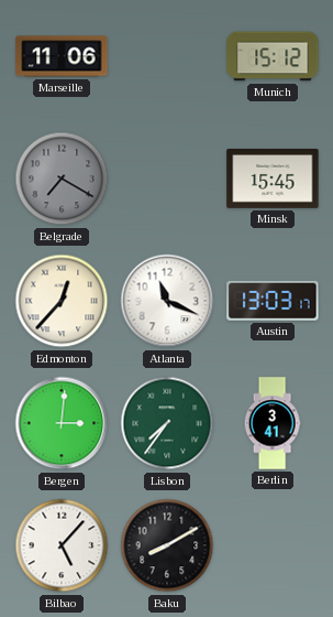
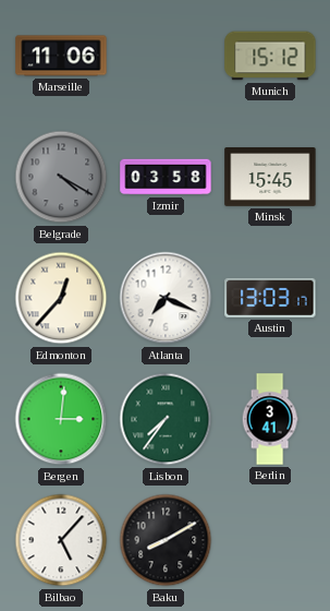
Belgrade: 7:20 -> 4:20 (61, 177)
Izmir: none -> 03:58 (166, 177)
Atlanta: 11:19 -> 7:19 (166, 298)
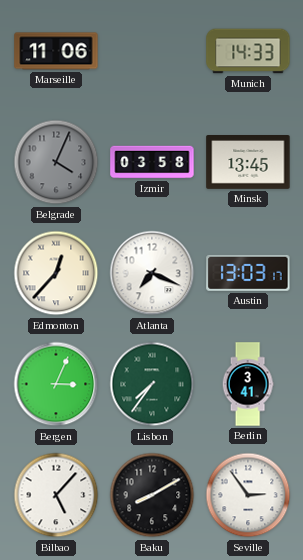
Munich: 15:12 -> 14:33 (248, 51)
Belgrade: 4:20 -> 4:04 (56, 162)
Minsk: 15:45 -> 13:45 (248, 163)
Bergen: 3:01 -> 3:04 (56, 384)
Seville: none -> 2:54 (248, 495)
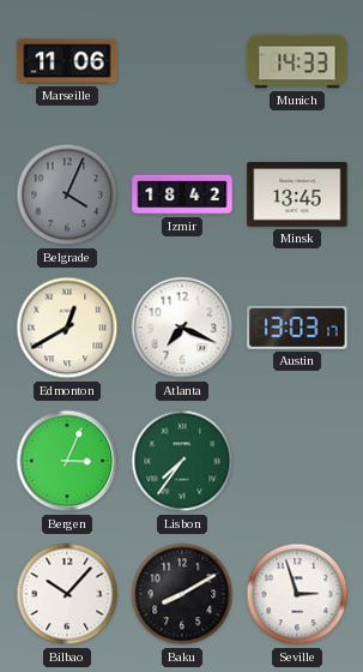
Izmir: 03:58 -> 18:42 (182, 194)
Edmonton: 12:37 -> 12:40 (67, 328)
Berlin: 3:41 -> none (248, 384)
Bilbao: 5:07 -> 10:07 (67, 594)
Seville: 2:54 -> 2:57 (297, 594)
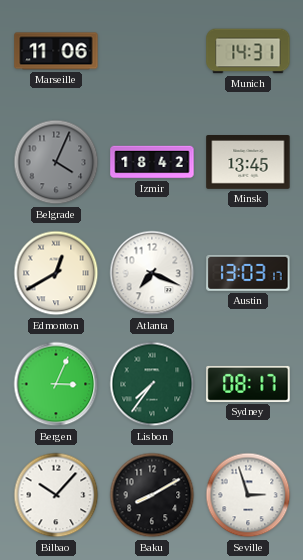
Munich: 14:33 -> 14:31 (248, 51)
Sydney: none -> 08:17 (248, 384)
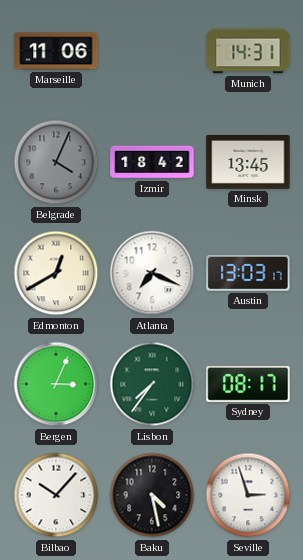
Baku: 8:10 -> 4:28 (152, 495)
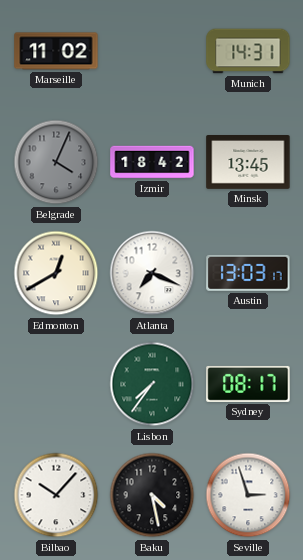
Marseille: 11:06 -> 11:02 (56, 51)
Bergen: 3:04 -> none (56, 384)
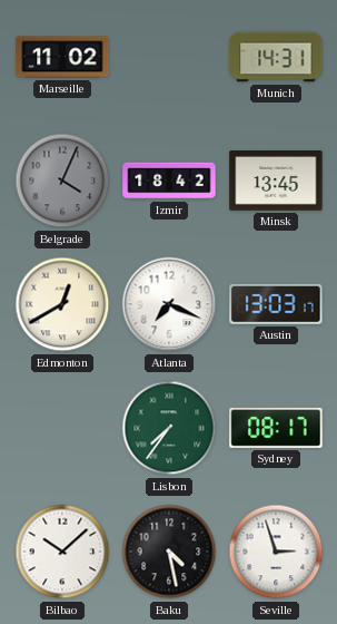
Bilbao: 10:07 -> 10:08 (62, 552)
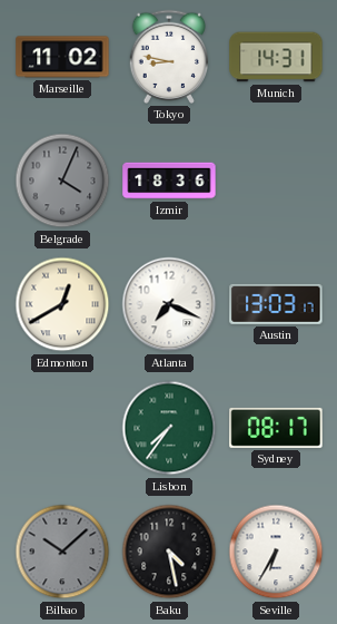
Tokyo: none -> 8:47 (168, 57)
Izmir: 18:42 -> 18:36 (169, 181)
Minsk: 13:45 -> none (276, 182)
Bilbao dial: white -> grey (62, 552)
Seville: 2:57 -> 6:35 (276, 552)
